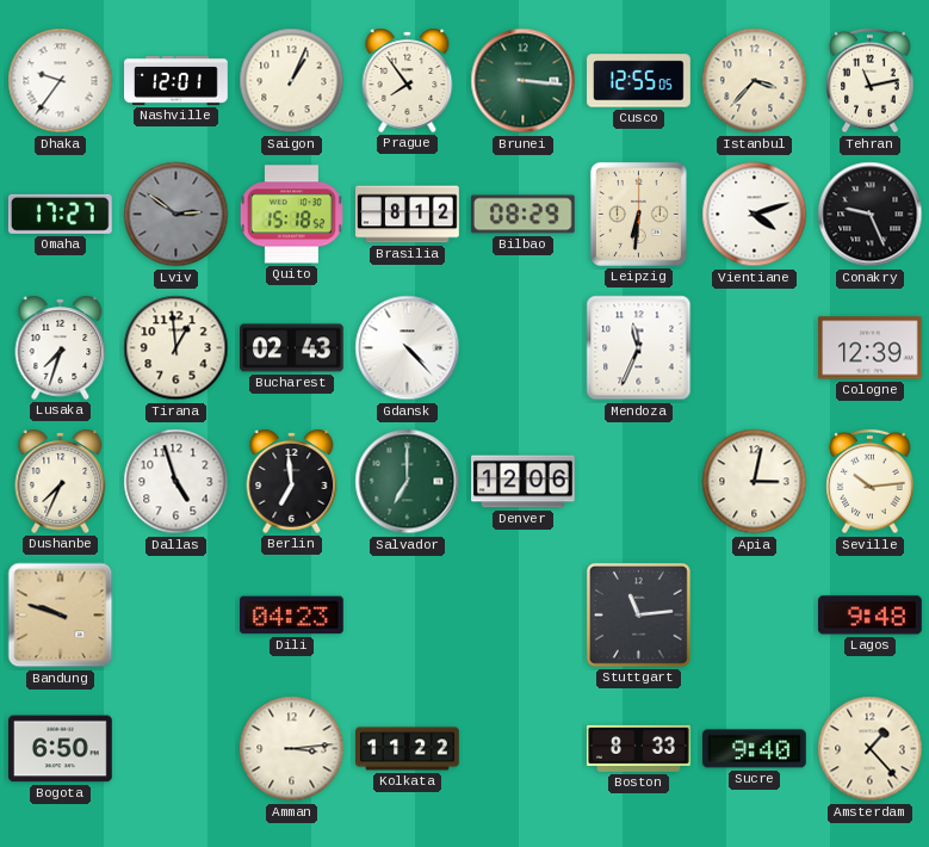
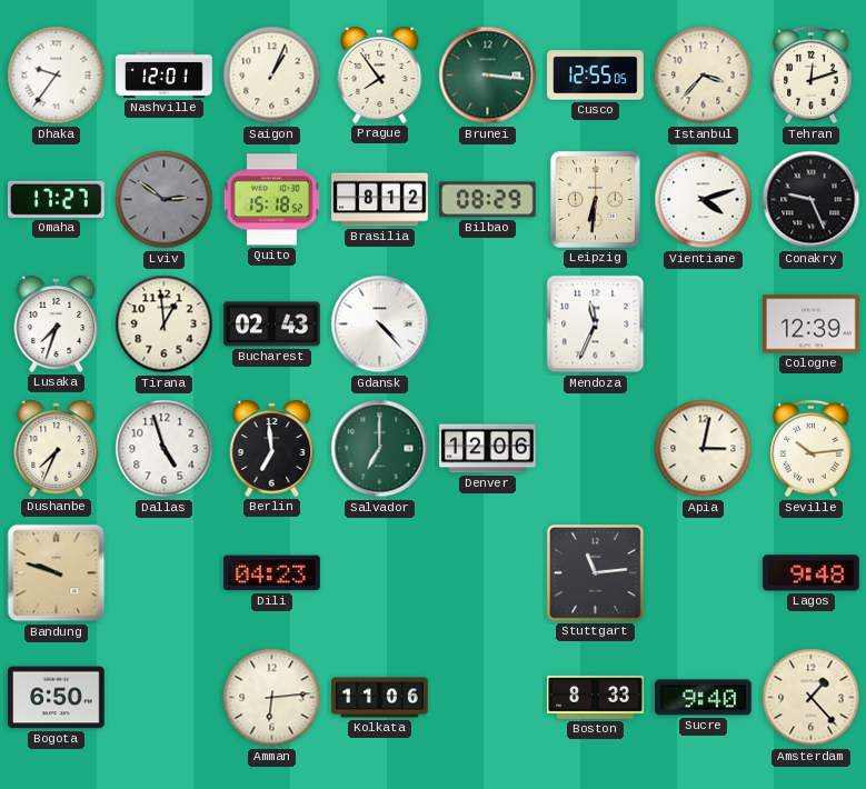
Tehran: 11:13 -> 12:12 (812, 76)
Amman: 3:14 -> 6:14 (272, 698)
Kolkata: 11:22 -> 11:06 (380, 698)
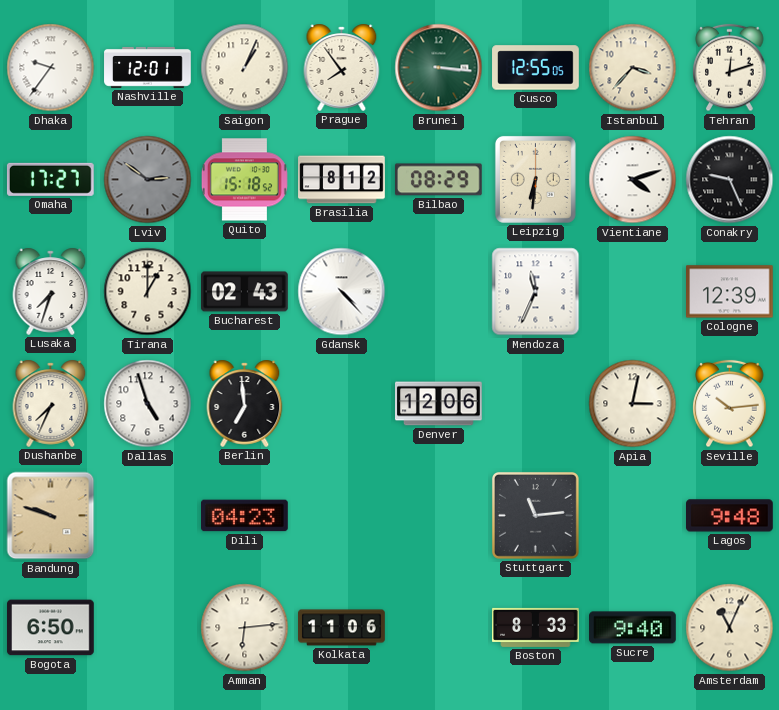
Tirana: 12:59 -> 1:00 (148, 292)
Salvador: 7:00 -> none (380, 449)
Amsterdam: 1:23 -> 11:04 (730, 628)
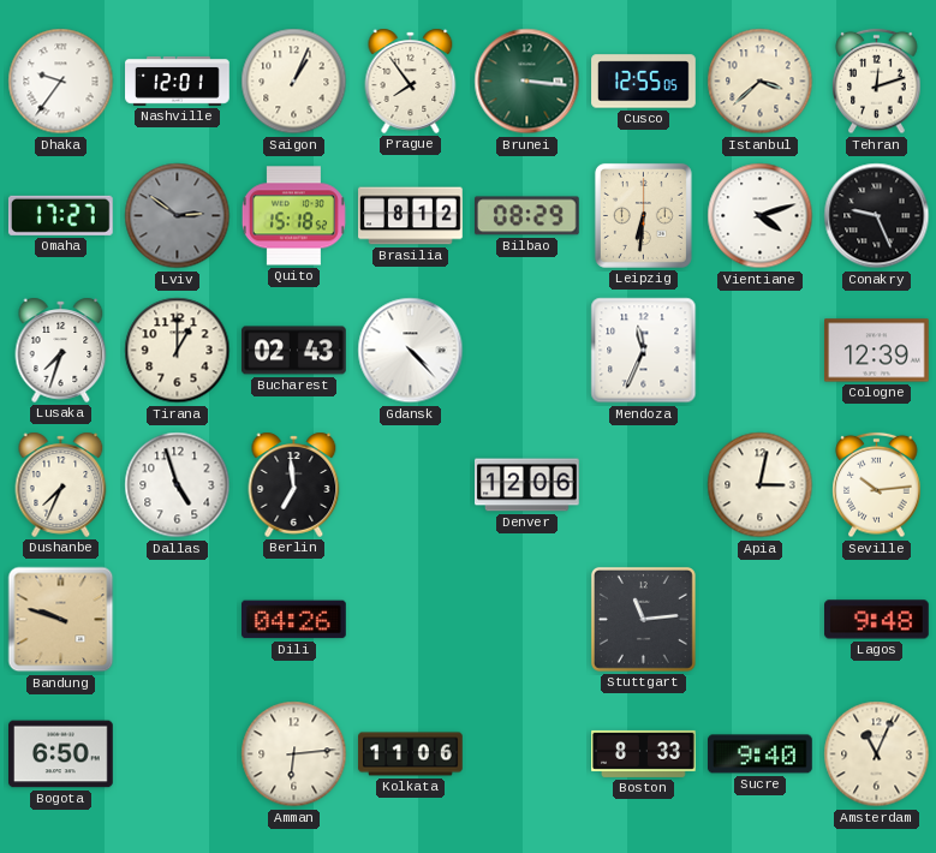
Istanbul: 3:37 -> 3:38 (761, 82)
Dili: 04:23 -> 04:26 (294, 620)
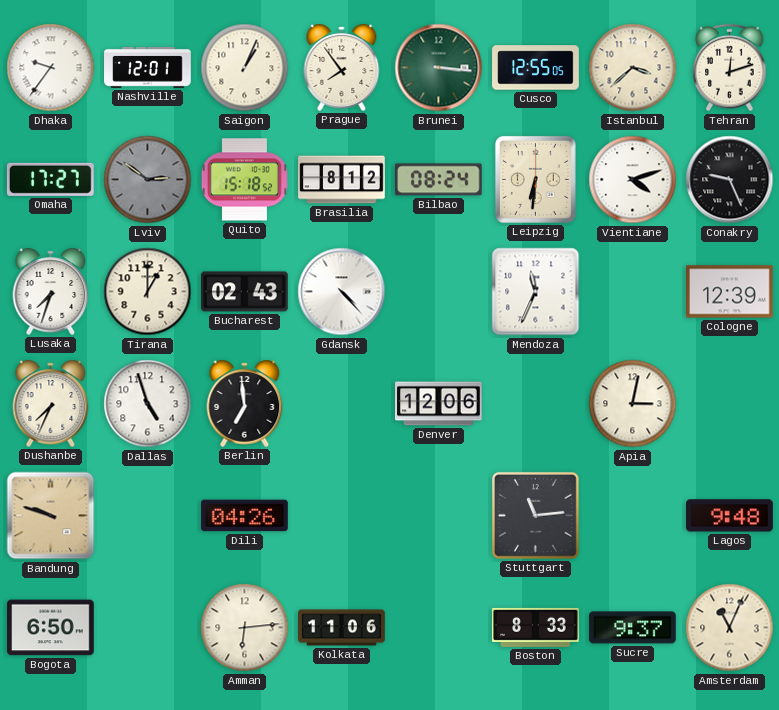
Bilbao: 08:29 -> 08:24 (438, 180)
Seville: 10:14 -> none (877, 485)
Sucre: 9:40 -> 9:37 (633, 628)
